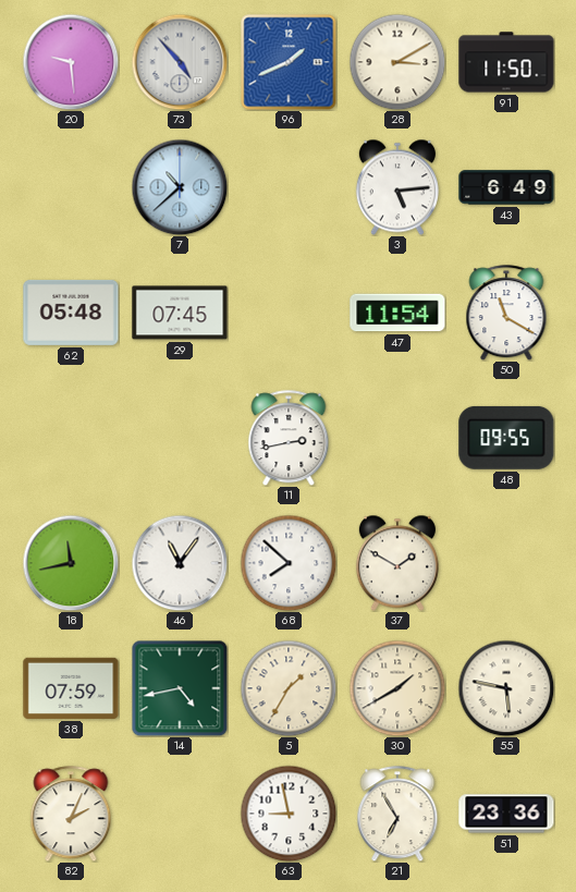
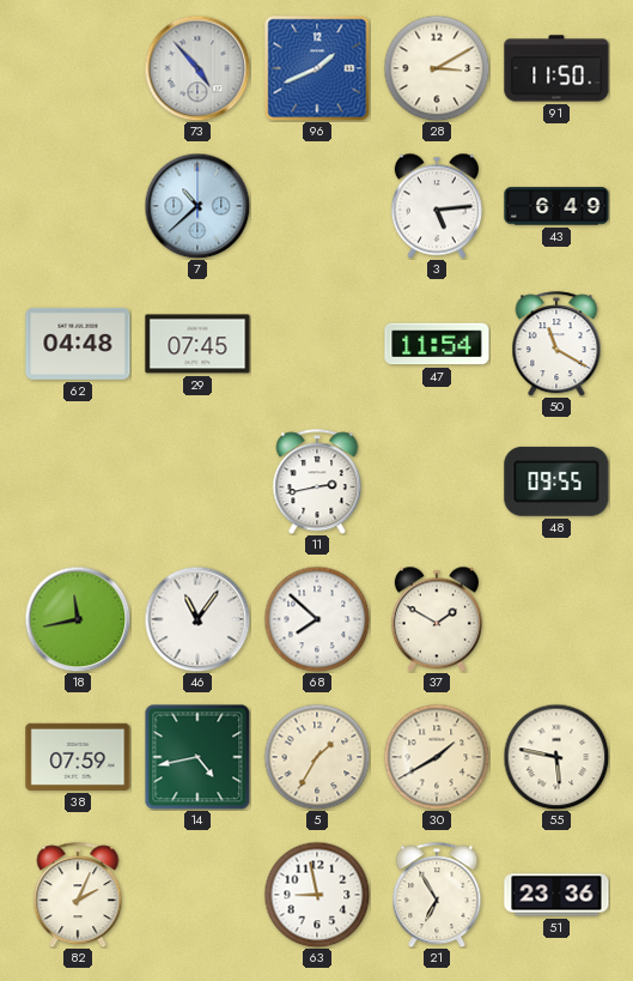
20: 9:29 -> none (71, 62)
62: 05:48 -> 04:48 (78, 344)
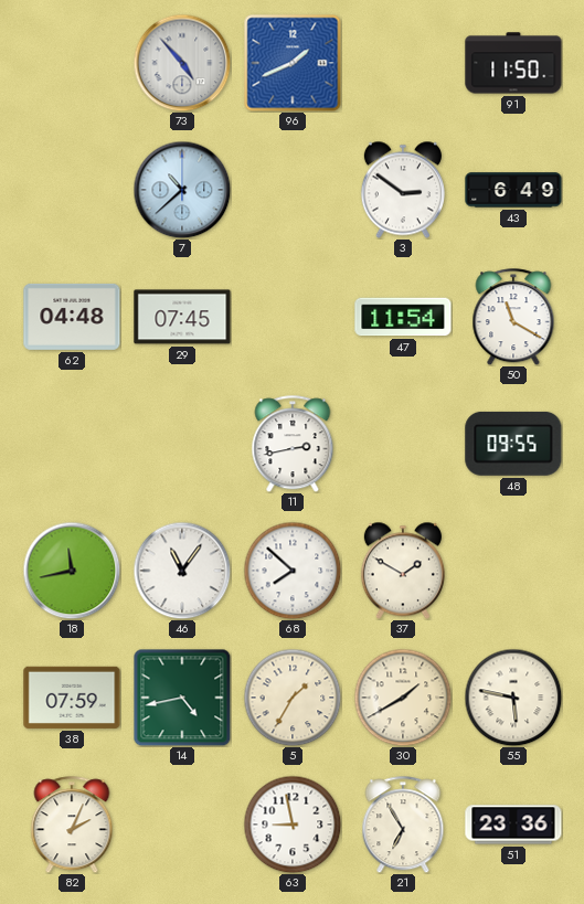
28: 3:10 -> none (437, 68)
3: 5:14 -> 2:51 (403, 190)
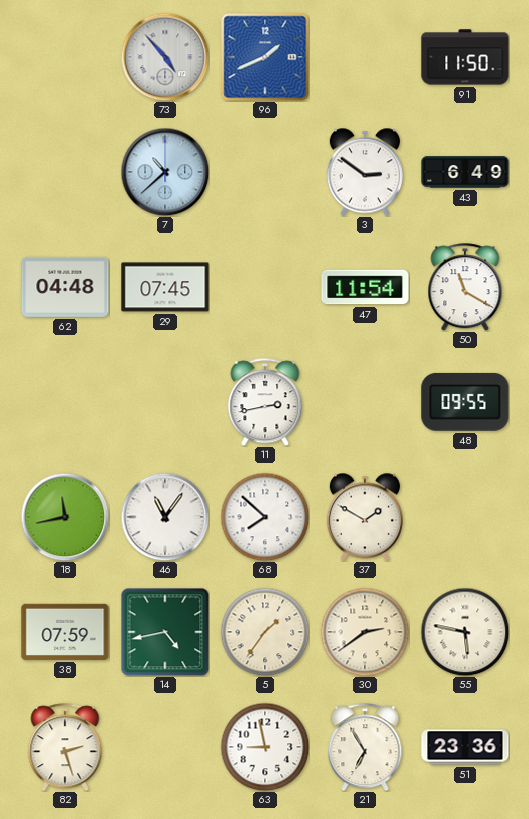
5: 1:35 -> 1:36 (265, 632)
30: 1:40 -> 2:39 (365, 632)
82: 2:04 -> 2:27 (65, 747)
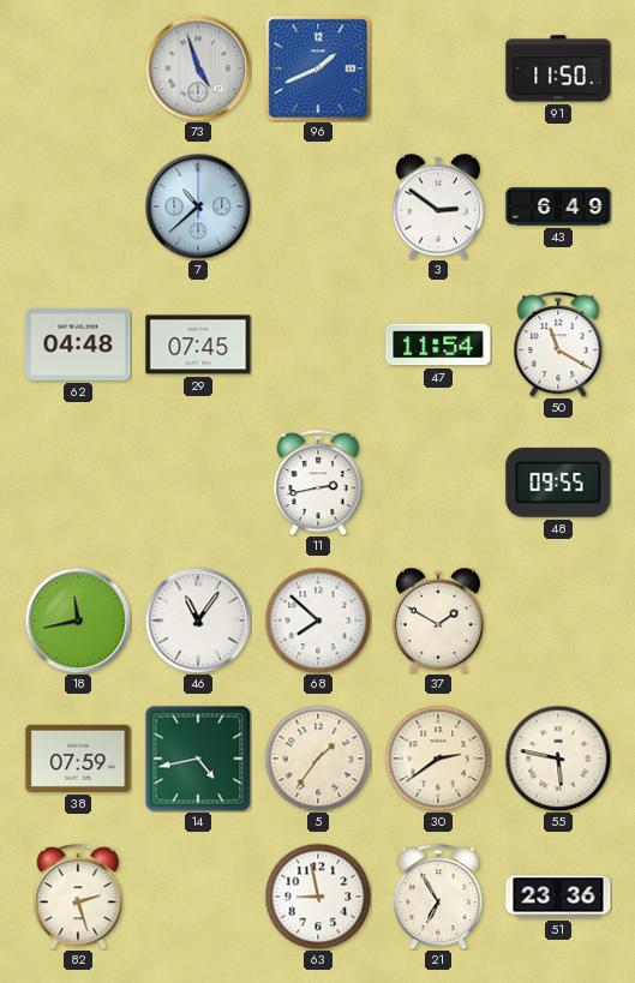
73: 4:53 -> 4:57 (198, 68)
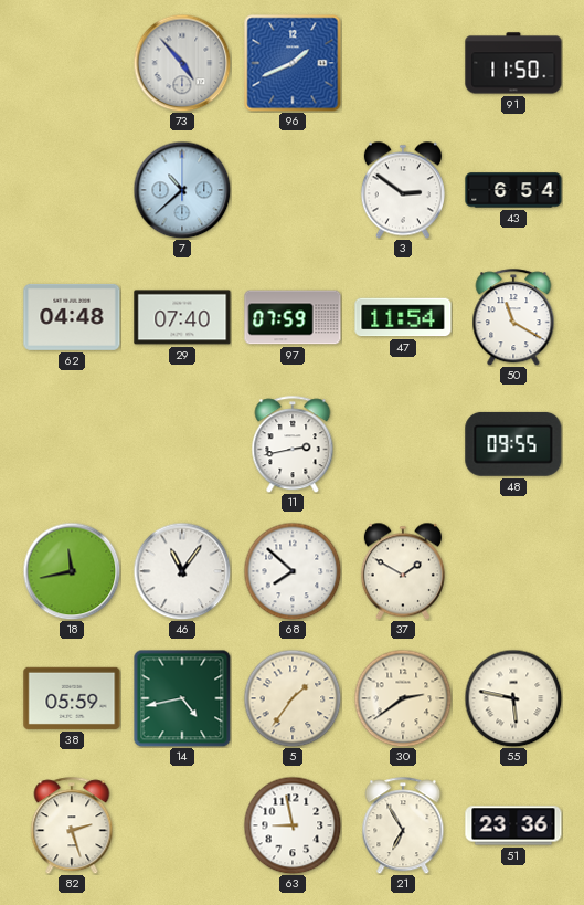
73: 4:57 -> 4:53 (182, 63)
43: 6:49 -> 6:54 (513, 190)
29: 07:45 -> 07:40 (182, 317)
97: none -> 07:59 (293, 317)
38: 07:59 -> 05:59 (72, 698)
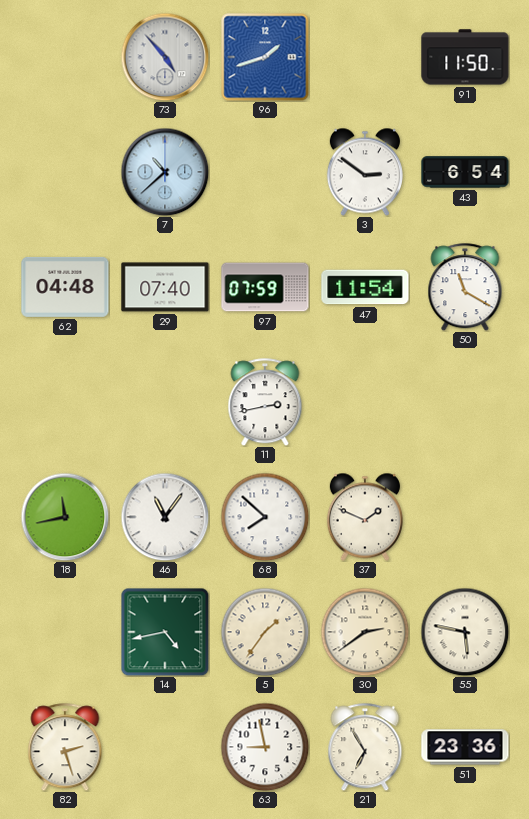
96: 1:41 -> 1:42 (265, 57)
48: 09:55 -> none (513, 444)
37: 1:50 -> 1:49 (365, 517)
38: 05:59 -> none (72, 698)
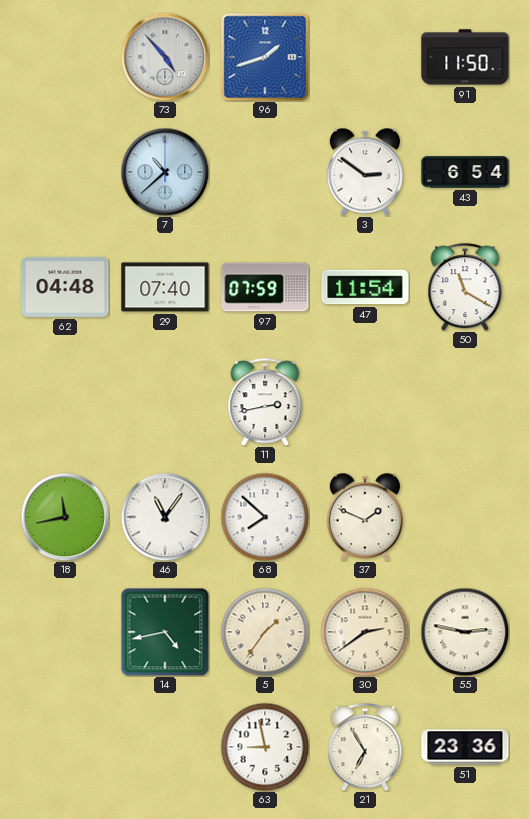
55: 5:47 -> 2:47 (465, 632)
82: 2:27 -> none (65, 747)
